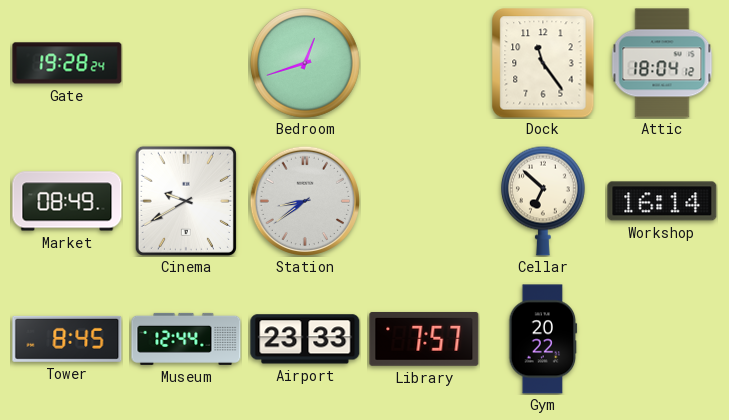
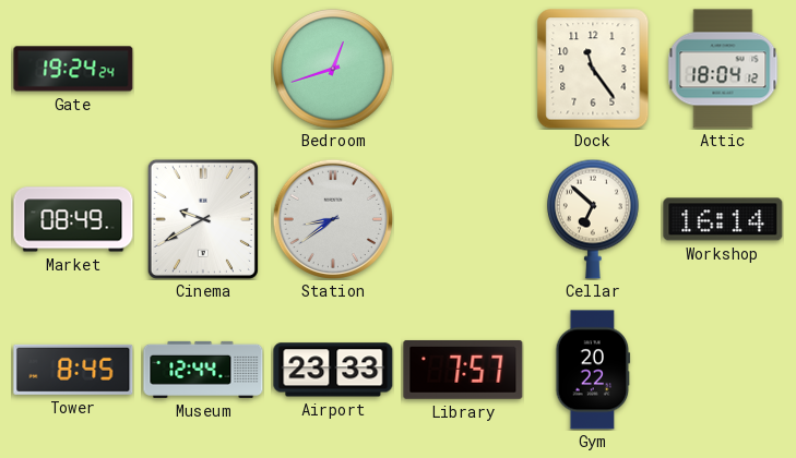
Gate: 19:28 -> 19:24 (73, 69)
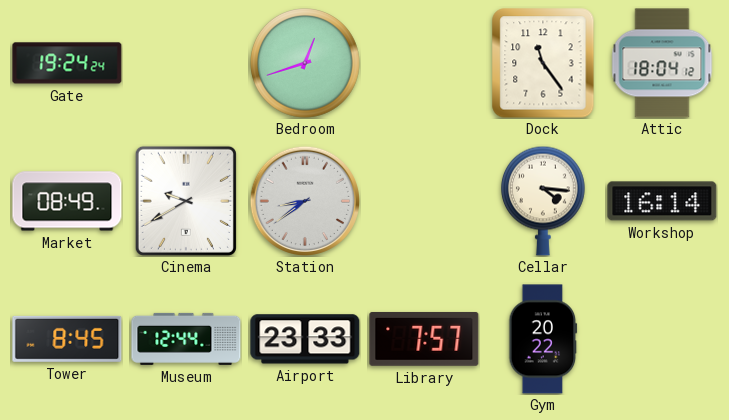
Cellar: 6:52 -> 4:16 (543, 201)
